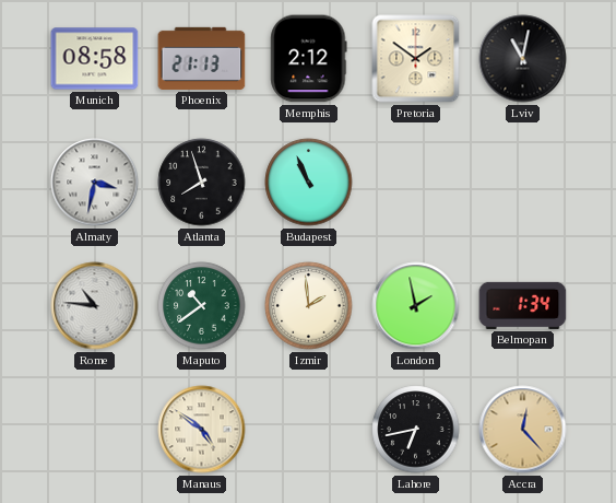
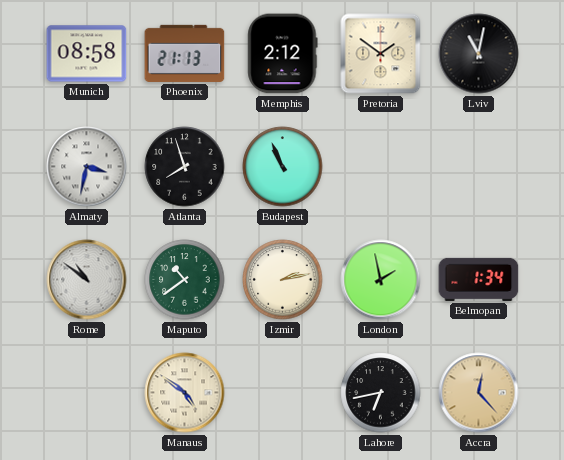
Rome: 10:46 -> 10:51 (87, 280)
Izmir: 1:59 -> 2:13 (283, 280)
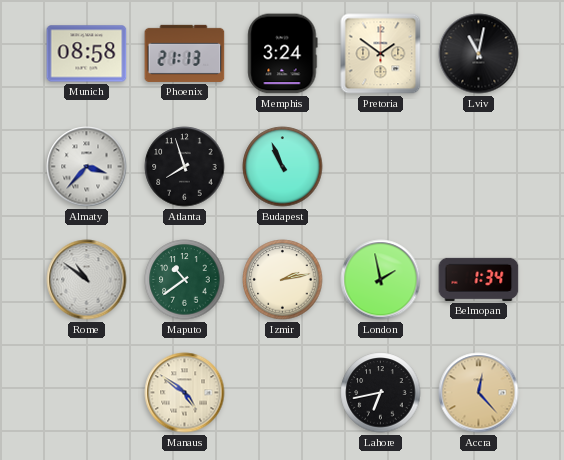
Memphis: 2:12 -> 3:24 (283, 54)
Almaty: 3:32 -> 3:37 (87, 167)
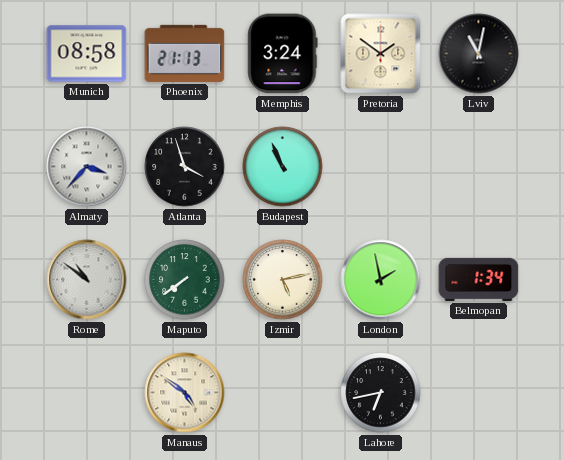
Atlanta: 7:57 -> 3:57 (185, 167)
Maputo: 10:39 -> 7:39 (185, 280)
Izmir: 2:13 -> 5:13 (283, 280)
Accra: 12:23 -> none (479, 393)
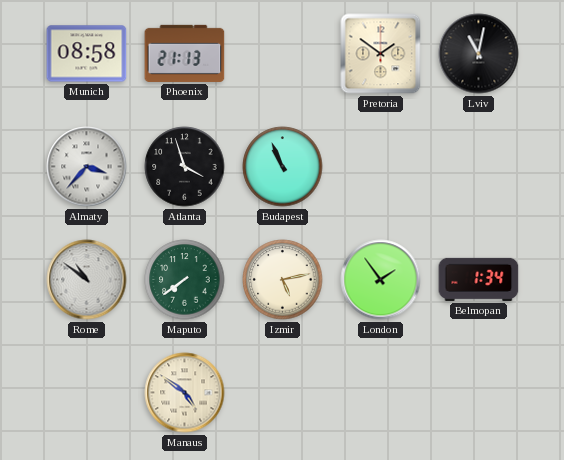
Memphis: 3:24 -> none (283, 54)
London: 1:58 -> 1:54 (381, 280)
Lahore: 6:43 -> none (381, 393)
